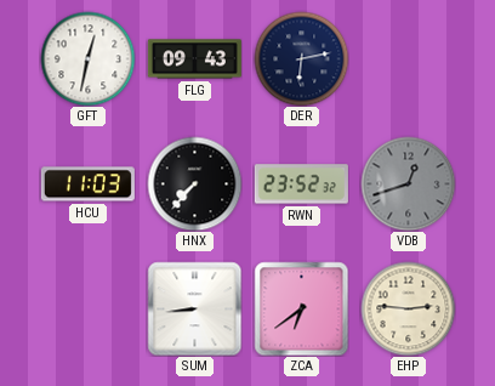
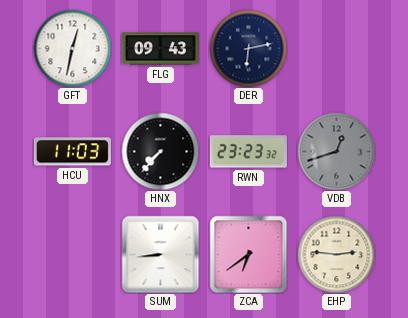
RWN: 23:52 -> 23:23 (248, 152)
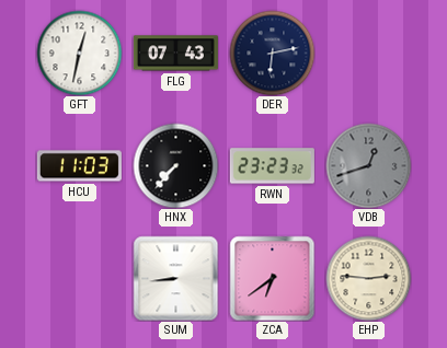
FLG: 09:43 -> 07:43 (175, 54)
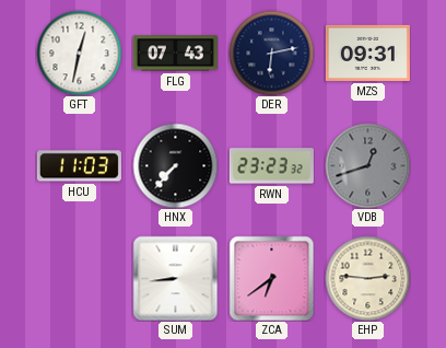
MZS: none -> 09:31 (367, 53)
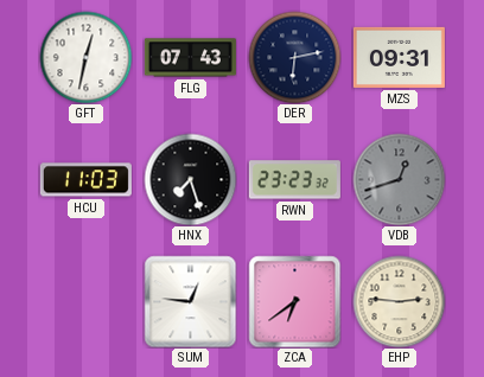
HNX: 7:37 -> 7:27 (190, 179)
SUM: 8:44 -> 12:46 (190, 301)
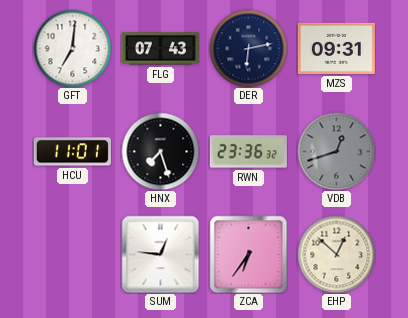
GFT: 12:32 -> 7:01 (72, 48)
HCU: 11:03 -> 11:01 (72, 152)
RWN: 23:23 -> 23:36 (248, 152)
ZCA: 6:39 -> 6:36 (248, 254)
EHP: 2:46 -> 12:52 (336, 254)
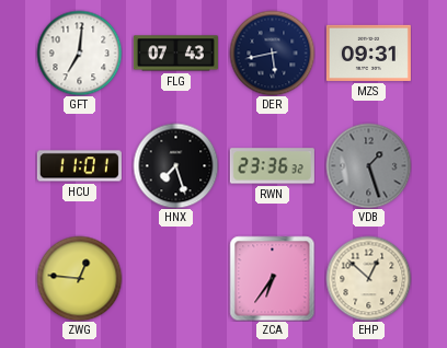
DER: 6:13 -> 5:43 (272, 53)
VDB: 12:42 -> 1:27 (368, 165)
ZWG: none -> 12:46 (79, 278)
SUM: 12:46 -> none (160, 254)
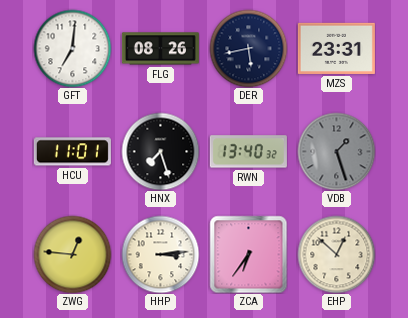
FLG: 07:43 -> 08:26 (160, 49)
MZS: 09:31 -> 23:31 (336, 48)
RWN: 23:36 -> 13:40 (248, 152)
HHP: none -> 3:14 (160, 254)
